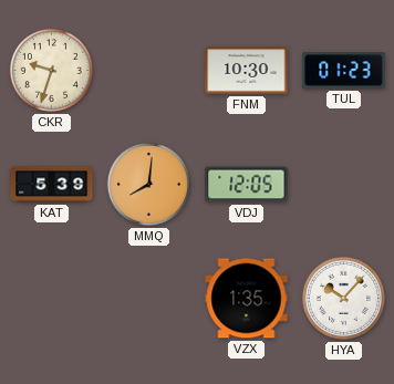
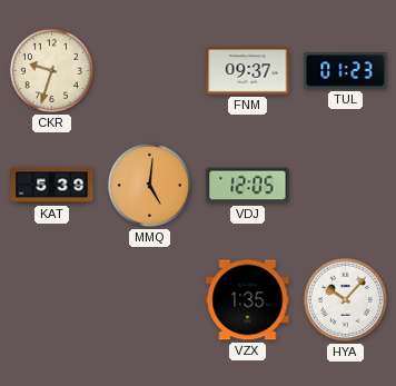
FNM: 10:30 -> 09:37 (248, 71)
MMQ: 8:01 -> 5:01 (149, 185)
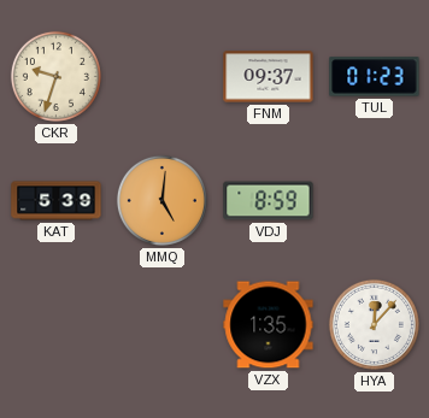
VDJ: 12:05 -> 8:59 (269, 201)
HYA: 10:07 -> 12:07 (374, 324)
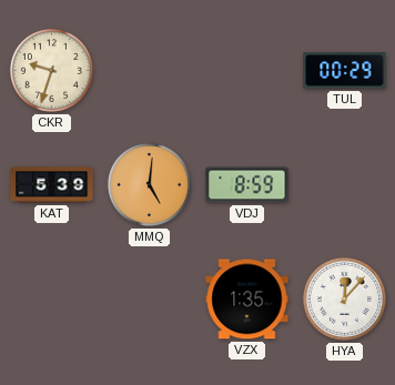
FNM: 09:37 -> none (269, 77)
TUL: 01:23 -> 00:29 (345, 71)
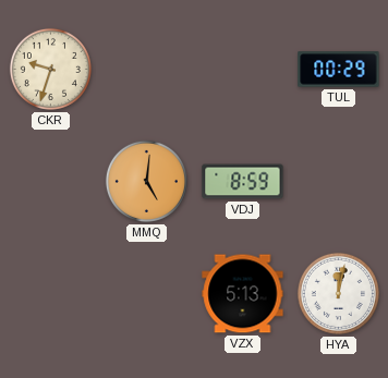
KAT: 5:39 -> none (52, 185)
VZX: 1:35 -> 5:13 (243, 294)
HYA: 12:07 -> 12:02 (338, 293)
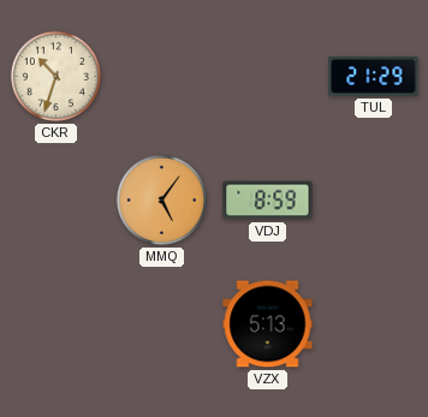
CKR: 9:33 -> 10:33 (55, 76)
TUL: 00:29 -> 21:29 (374, 77)
MMQ: 5:01 -> 5:06 (161, 199)
HYA: 12:02 -> none (338, 293)
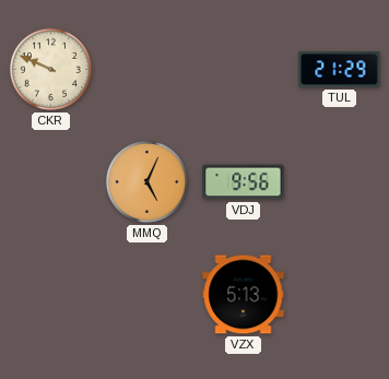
CKR: 10:33 -> 9:49 (50, 69)
MMQ: 5:06 -> 5:04 (146, 181)
VDJ: 8:59 -> 9:56 (244, 182)
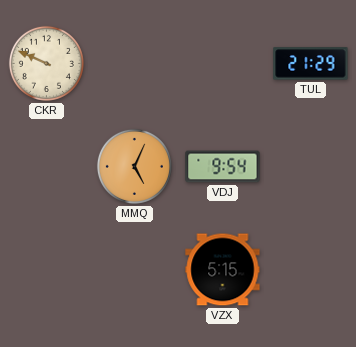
VDJ: 9:56 -> 9:54 (223, 167)
VZX: 5:13 -> 5:15 (223, 270)
